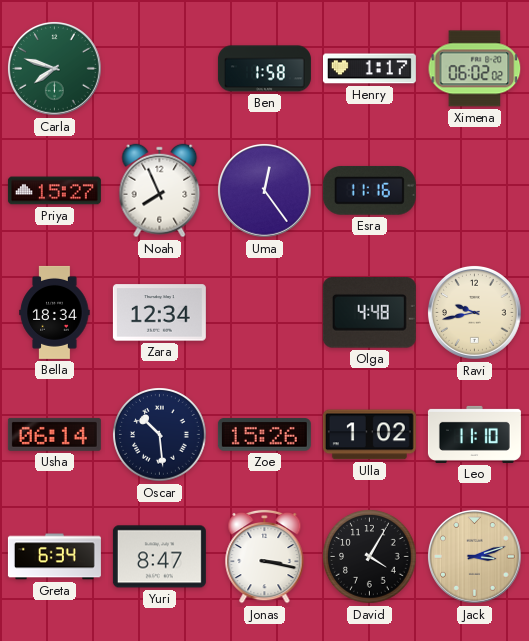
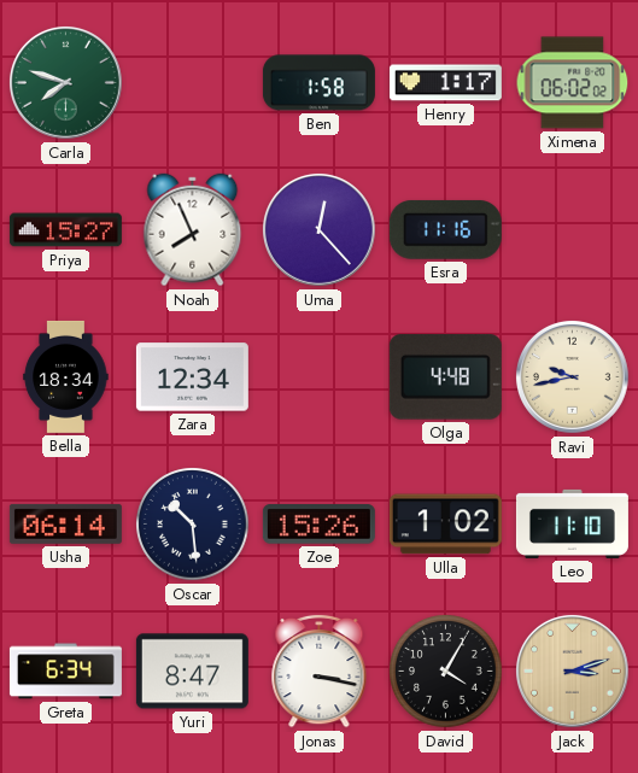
Uma: 12:24 -> 12:23 (320, 230)
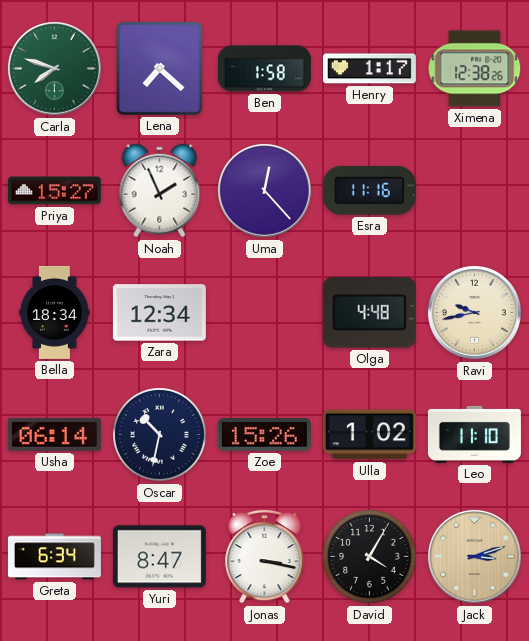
Lena: none -> 7:22 (159, 68)
Ximena: 06:02 -> 12:38 (475, 69)
Noah: 7:56 -> 1:56 (160, 191)
Oscar: 10:29 -> 10:32 (160, 435)
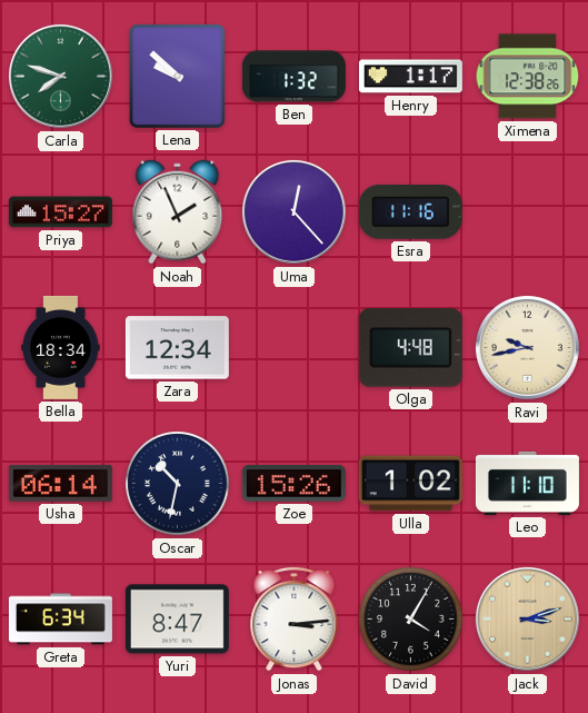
Lena: 7:22 -> 9:52 (177, 76)
Ben: 1:58 -> 1:32 (293, 77)
Jonas: 3:17 -> 3:14 (295, 618)
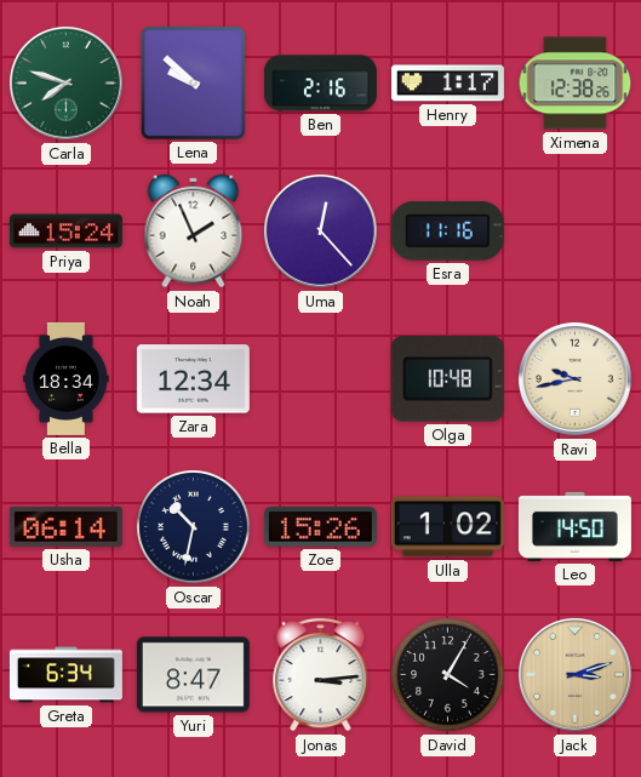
Ben: 1:32 -> 2:16 (320, 84)
Priya: 15:27 -> 15:24 (65, 232)
Olga: 4:48 -> 10:48 (447, 379)
Leo: 11:10 -> 14:50 (574, 526)
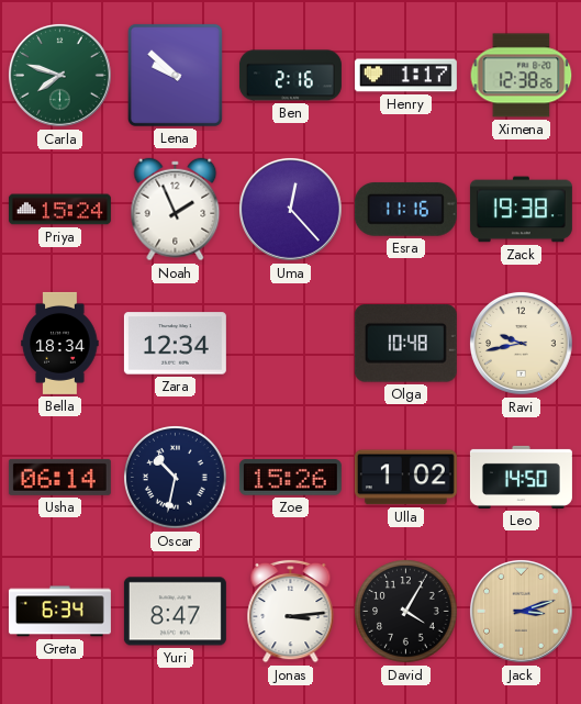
Zack: none -> 19:38 (521, 210)
